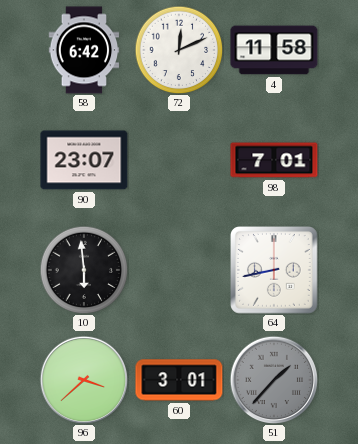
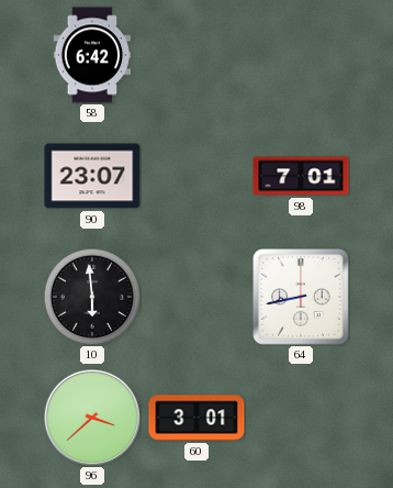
72: 12:11 -> none (179, 50)
4: 11:58 -> none (274, 50)
51: 1:37 -> none (274, 380)
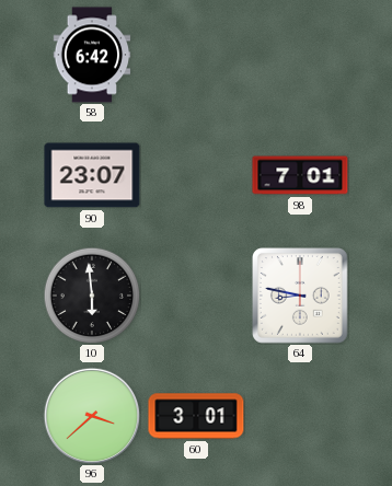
64: 8:43 -> 8:47 (301, 297)
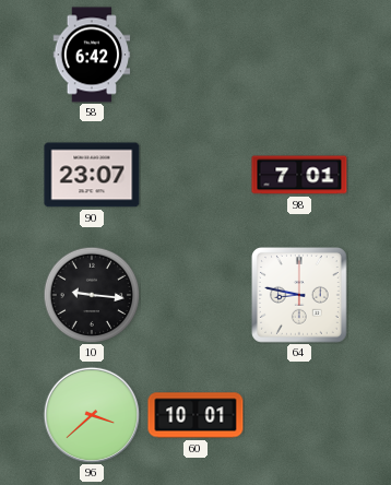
10: 5:59 -> 9:16 (92, 295)
60: 3:01 -> 10:01 (195, 415)
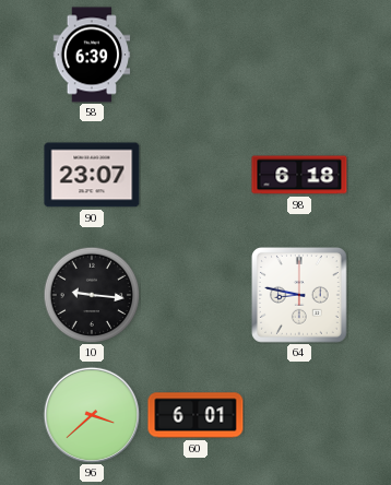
58: 6:42 -> 6:39 (92, 55)
98: 7:01 -> 6:18 (299, 175)
60: 10:01 -> 6:01 (195, 415)
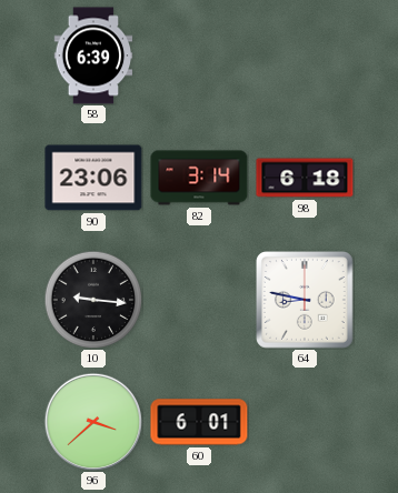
90: 23:07 -> 23:06 (93, 178)
82: none -> 3:14 (199, 178)
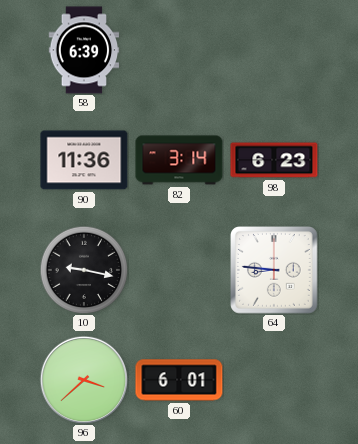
90: 23:06 -> 11:36 (84, 160)
98: 6:18 -> 6:23 (274, 160)
10: 9:16 -> 9:17 (84, 270)
64: 8:47 -> 8:46 (275, 271)
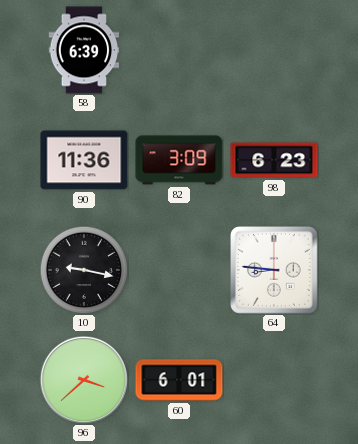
82: 3:14 -> 3:09 (179, 160)
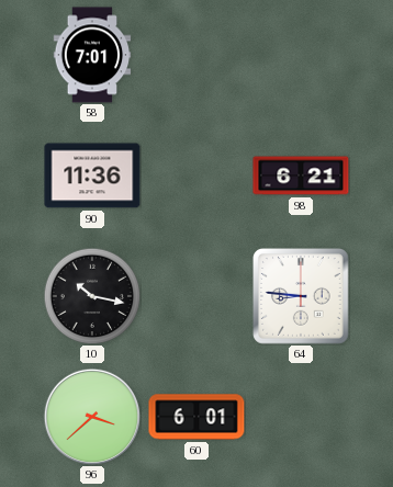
58: 6:39 -> 7:01 (92, 55)
82: 3:09 -> none (179, 160)
98: 6:23 -> 6:21 (301, 175)
10: 9:17 -> 10:17 (92, 296)
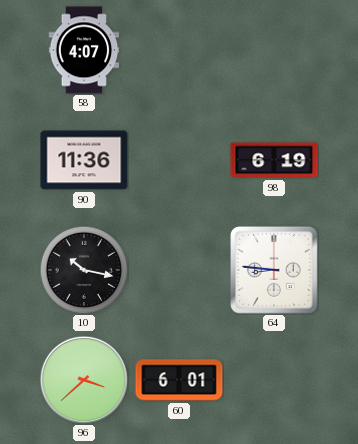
58: 7:01 -> 4:07 (84, 50)
98: 6:21 -> 6:19 (274, 160)
